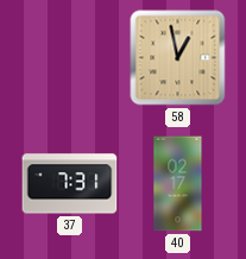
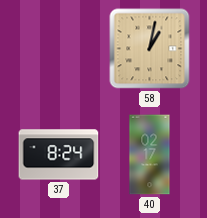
58: 12:58 -> 1:02 (150, 49)
37: 7:31 -> 8:24 (59, 155)
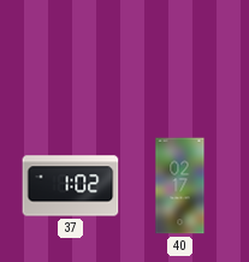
58: 1:02 -> none (150, 49)
37: 8:24 -> 1:02 (71, 186)
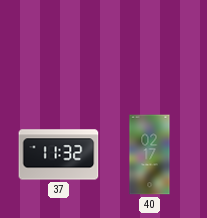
37: 1:02 -> 11:32 (59, 155)
